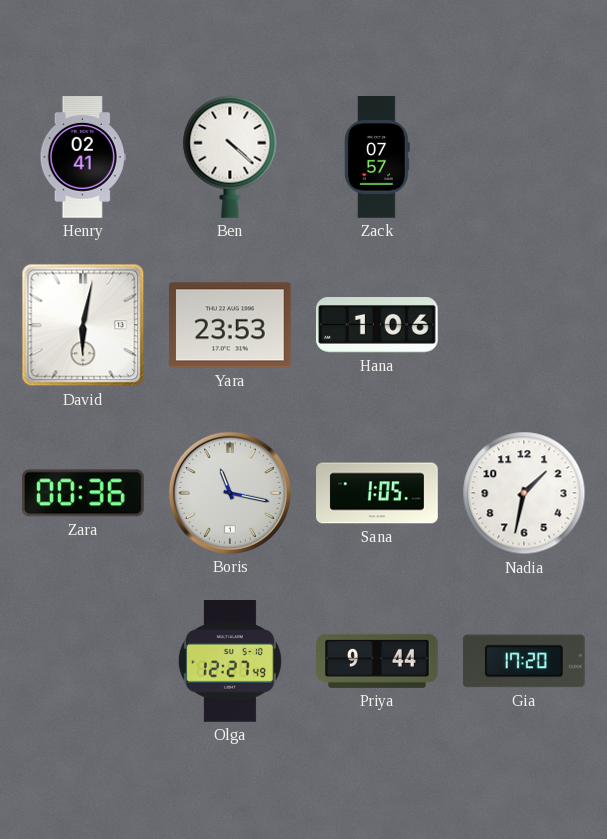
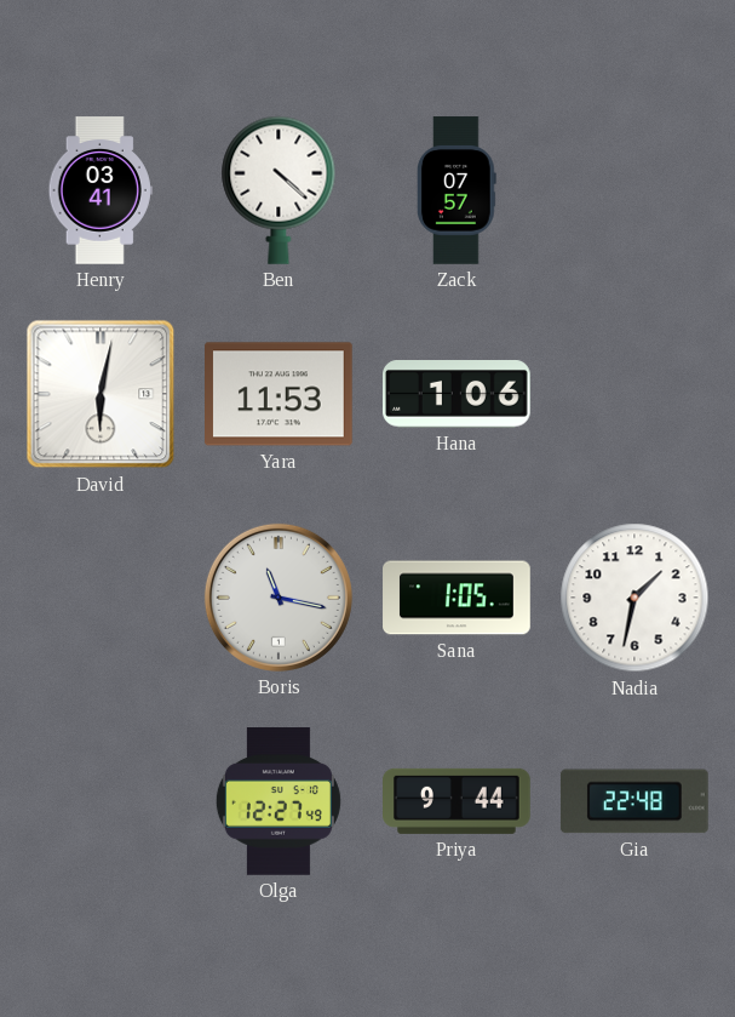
Henry: 02:41 -> 03:41 (101, 190)
Yara: 23:53 -> 11:53 (280, 394)
Zara: 00:36 -> none (83, 493)
Gia: 17:20 -> 22:48 (634, 801)
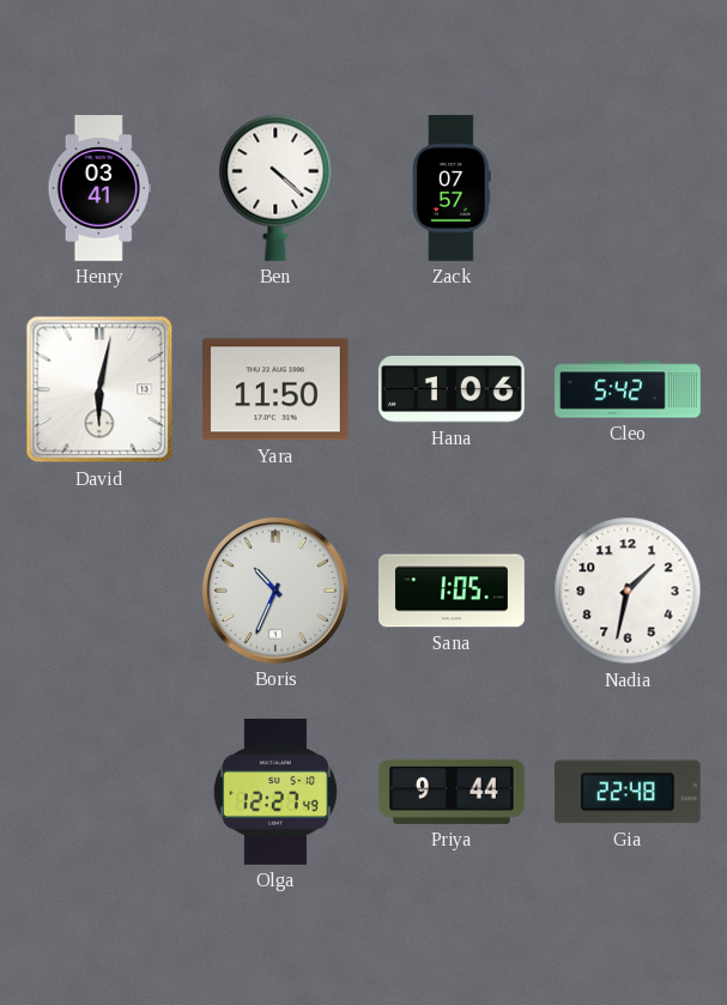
Yara: 11:53 -> 11:50 (277, 389)
Cleo: none -> 5:42 (628, 389)
Boris: 11:17 -> 10:34 (275, 591)
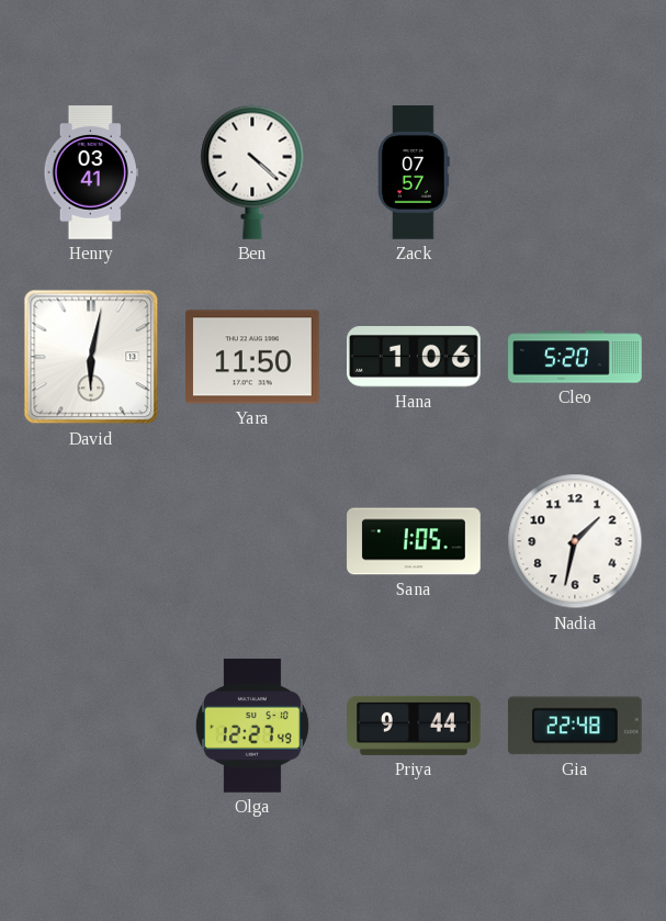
Cleo: 5:42 -> 5:20 (575, 357)
Boris: 10:34 -> none (275, 591)
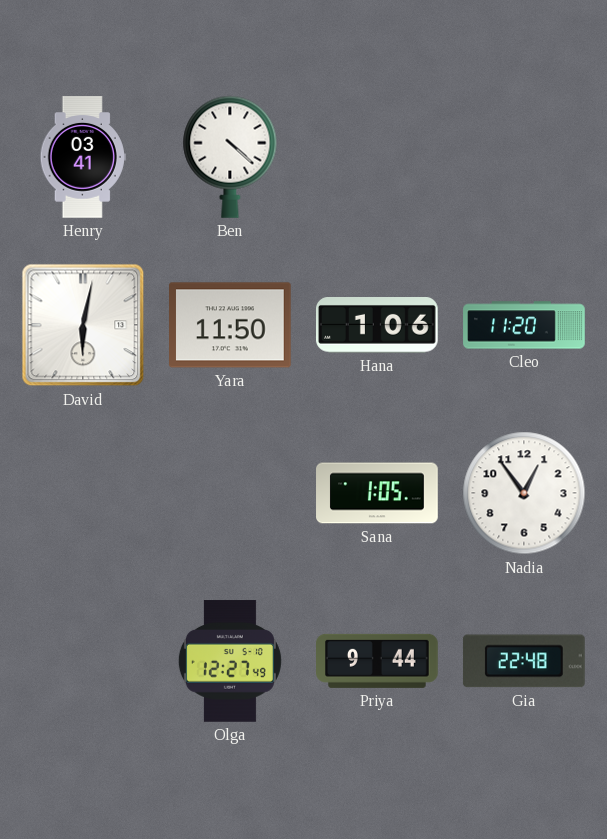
Zack: 07:57 -> none (414, 172)
Cleo: 5:20 -> 11:20 (524, 325)
Nadia: 1:32 -> 12:54 (524, 493)
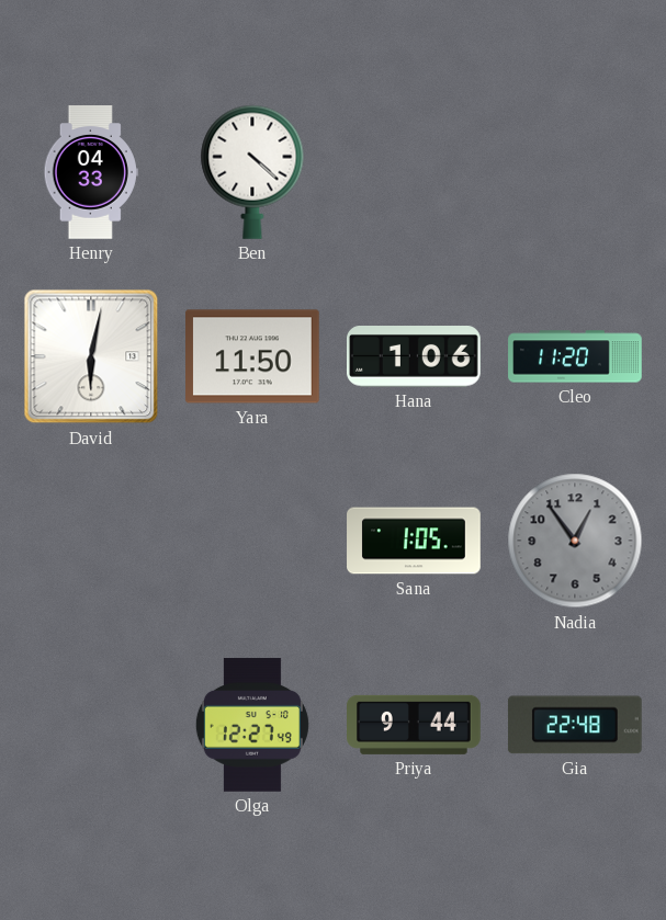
Henry: 03:41 -> 04:33 (91, 172)
Nadia dial: white -> grey (575, 541)
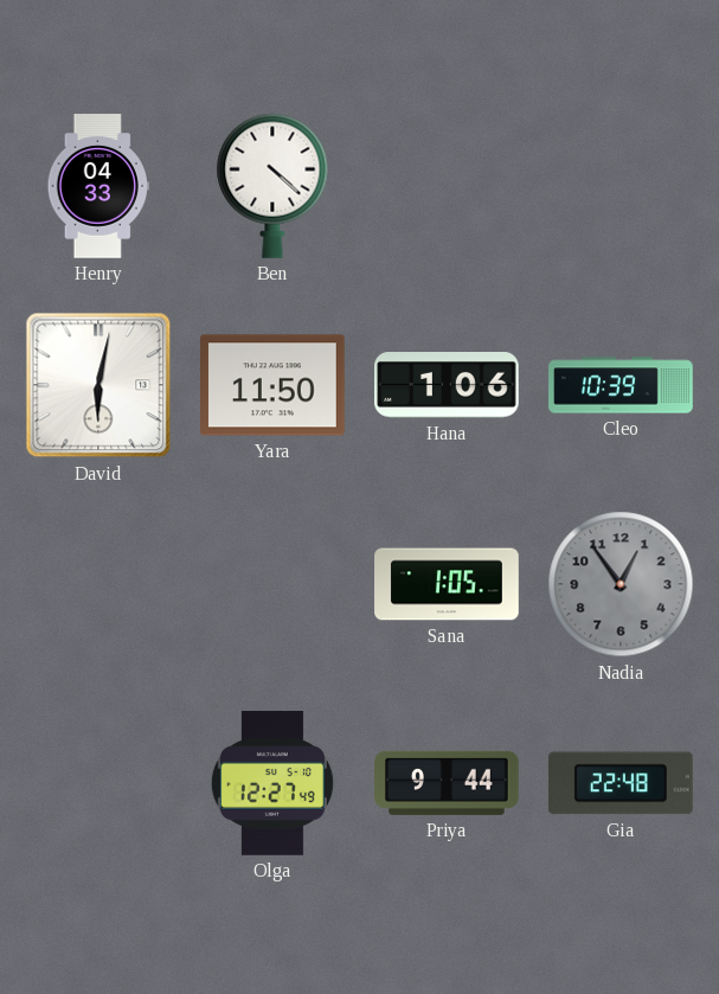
Cleo: 11:20 -> 10:39 (621, 385)
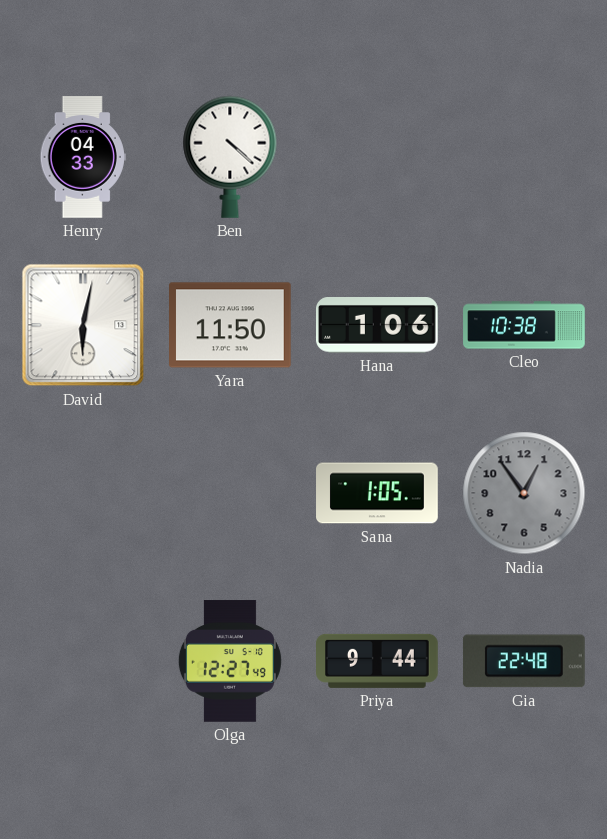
Cleo: 10:39 -> 10:38 (524, 325)
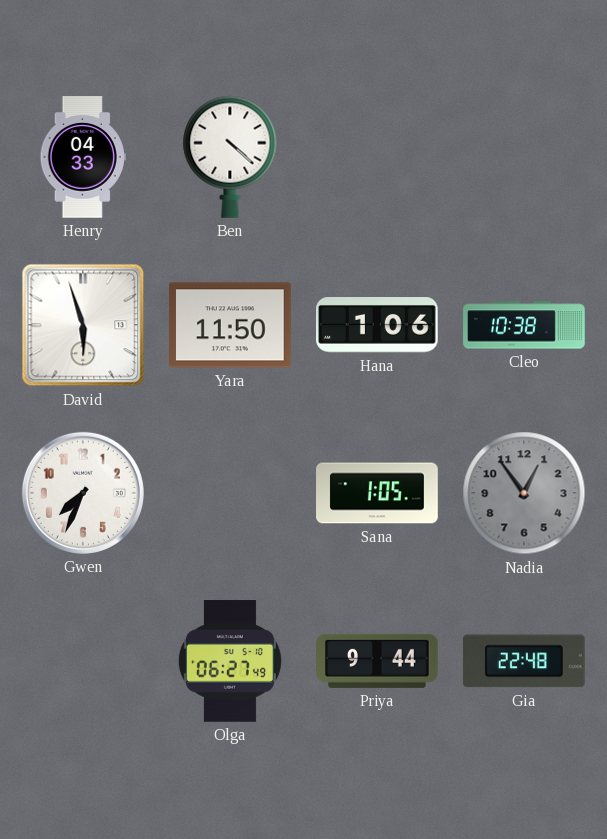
David: 6:02 -> 5:57 (83, 325)
Gwen: none -> 7:34 (83, 493)
Olga: 12:27 -> 06:27 (230, 661)
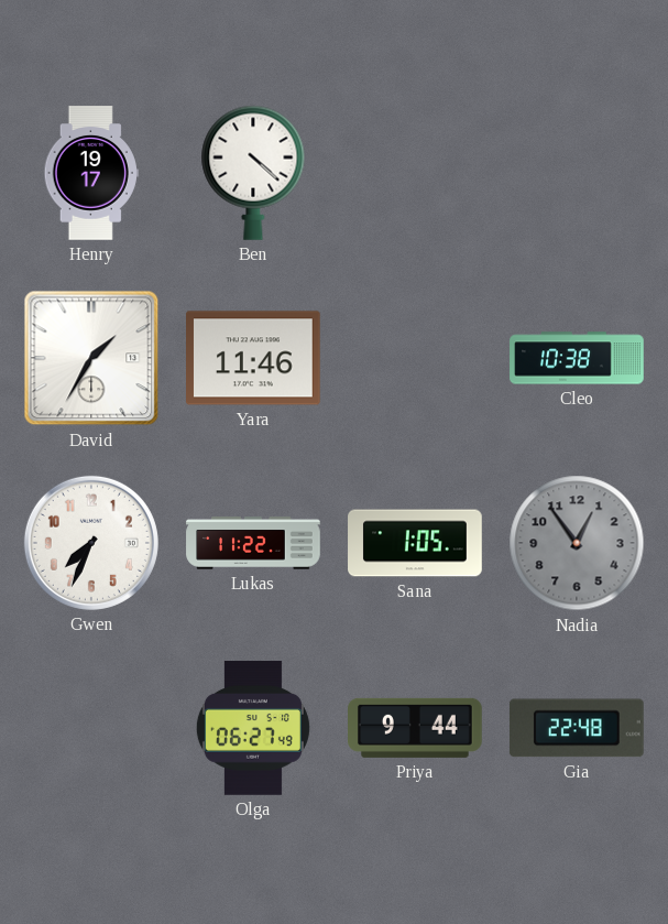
Henry: 04:33 -> 19:17 (91, 173)
David: 5:57 -> 1:35 (91, 358)
Yara: 11:50 -> 11:46 (254, 358)
Hana: 1:06 -> none (378, 326)
Lukas: none -> 11:22 (253, 543)
